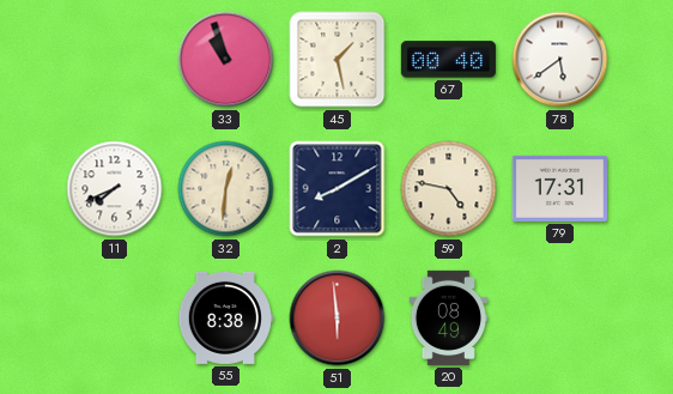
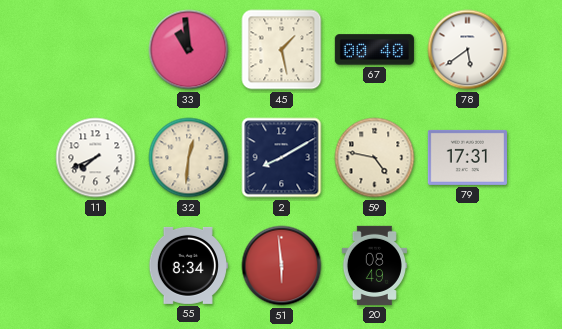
33: 10:57 -> 10:59 (189, 50)
55: 8:38 -> 8:34 (188, 265)
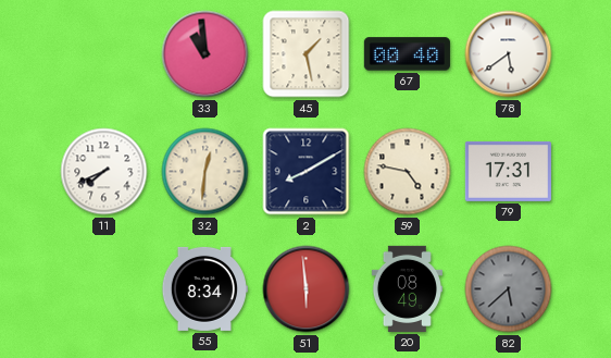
82: none -> 5:38 (509, 289)
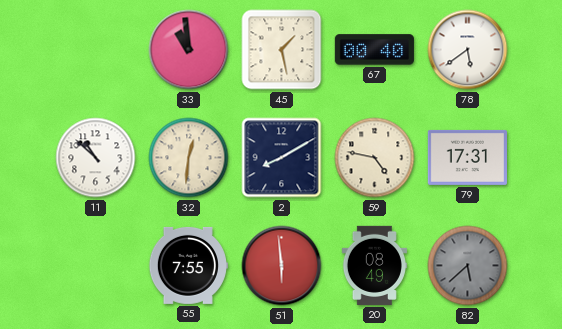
11: 7:41 -> 10:52 (96, 158)
55: 8:34 -> 7:55 (188, 265)
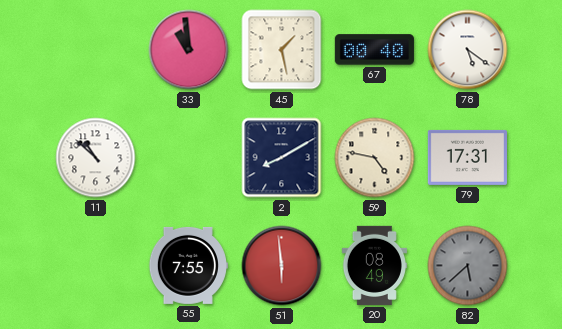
78: 5:39 -> 5:21 (468, 50)
32: 12:31 -> none (189, 158)
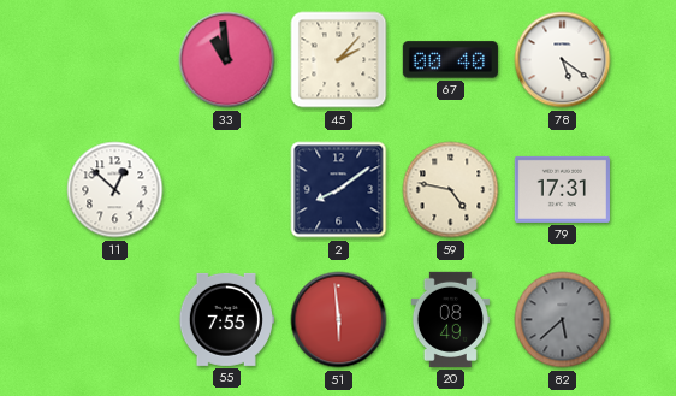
45: 1:28 -> 2:07 (339, 60)
11: 10:52 -> 12:52 (115, 190)
2: 8:10 -> 8:09 (339, 190)
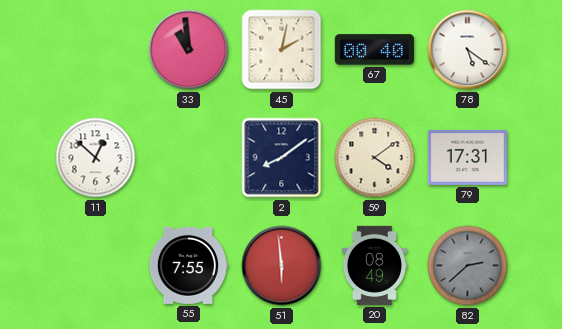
45: 2:07 -> 2:02 (282, 50)
59: 4:47 -> 4:09 (375, 158)
82: 5:38 -> 2:38 (468, 266)
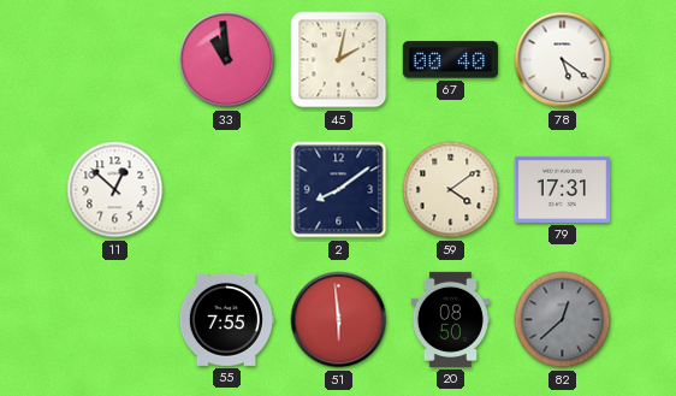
20: 08:49 -> 08:50 (450, 319)
82: 2:38 -> 12:38 (563, 320)
